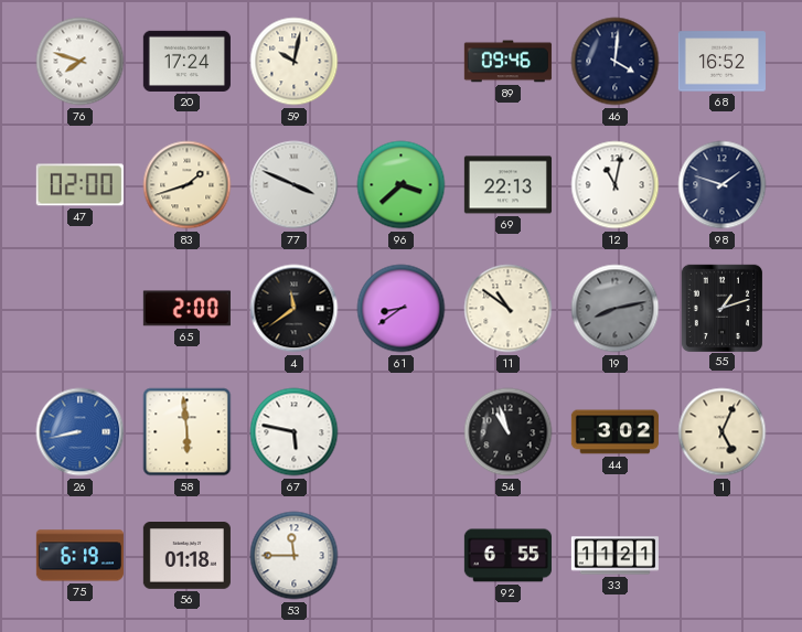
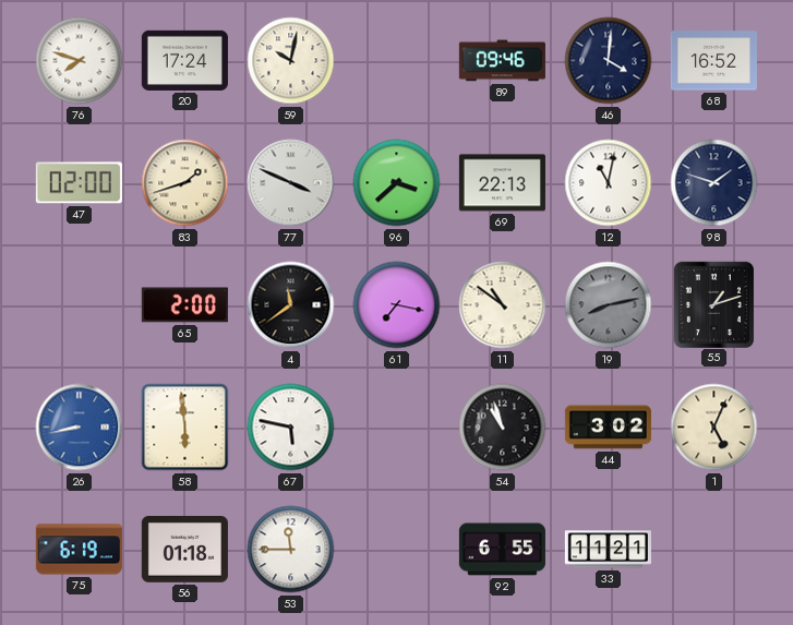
61: 8:39 -> 7:17 (397, 305)
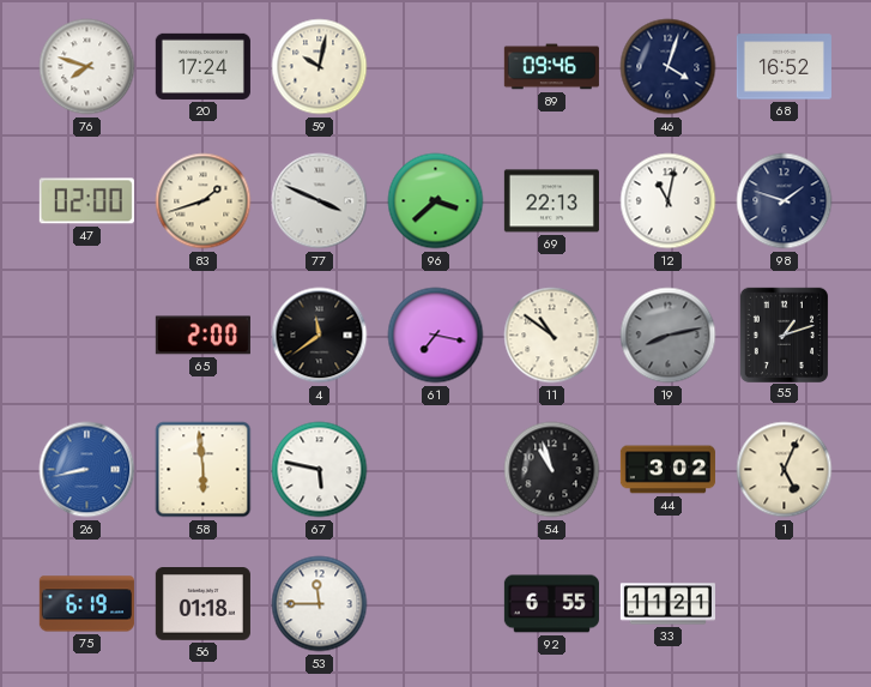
46: 4:01 -> 4:03 (669, 67)
